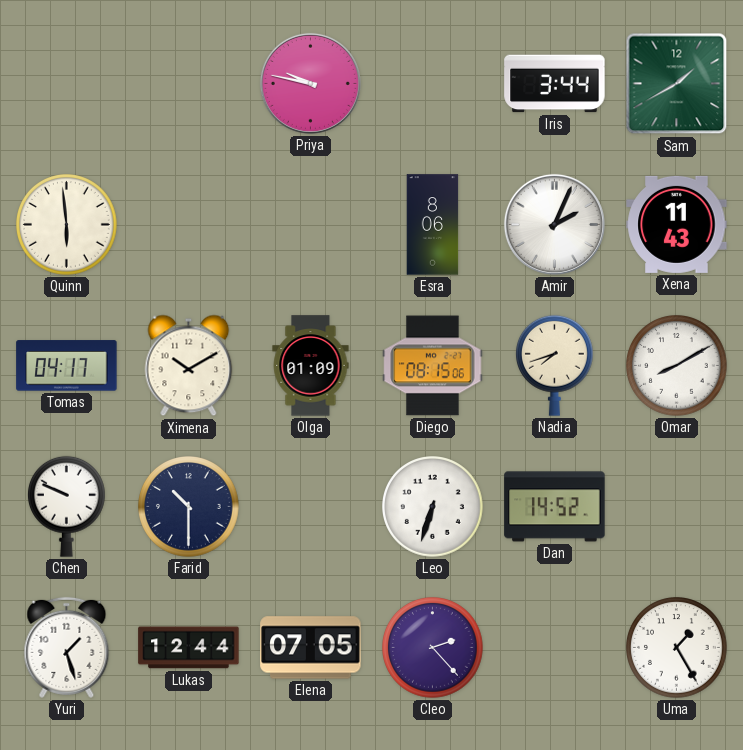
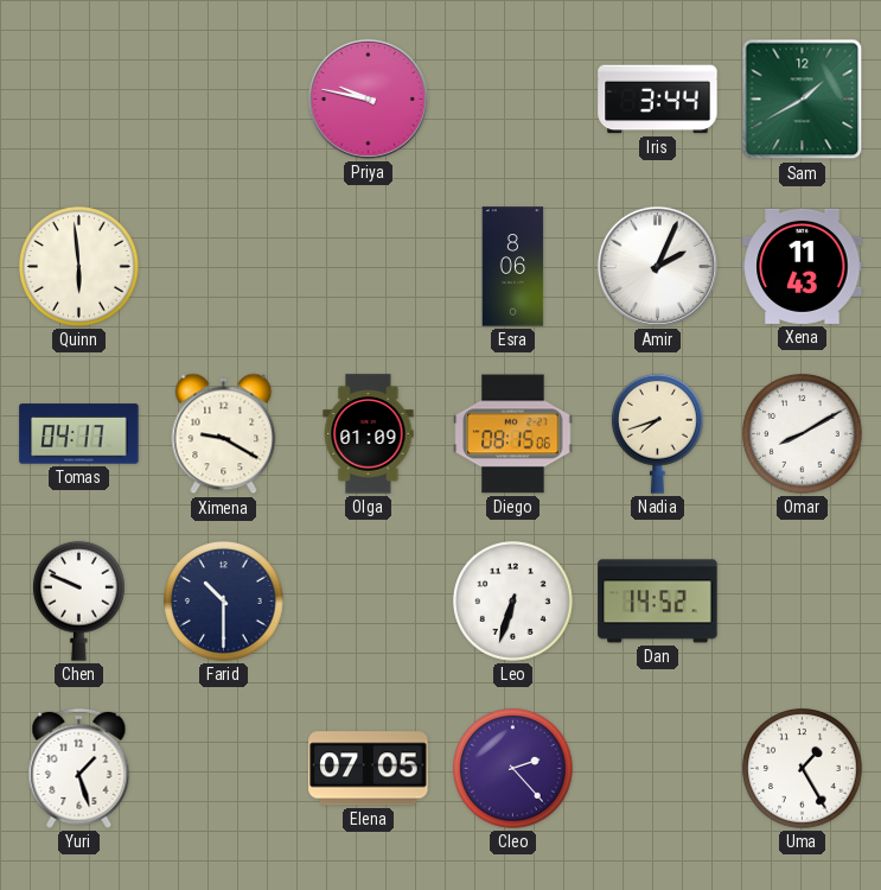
Ximena: 10:10 -> 9:20 (224, 434)
Lukas: 12:44 -> none (189, 648)
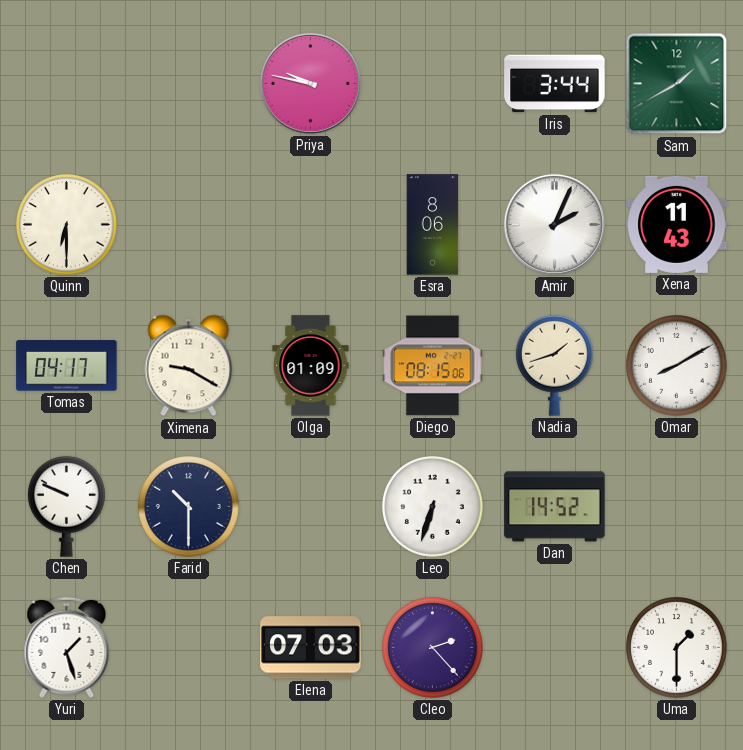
Quinn: 5:59 -> 6:30 (67, 225)
Nadia: 7:42 -> 1:42 (555, 365)
Elena: 07:05 -> 07:03 (311, 648)
Uma: 1:25 -> 1:30 (677, 648)
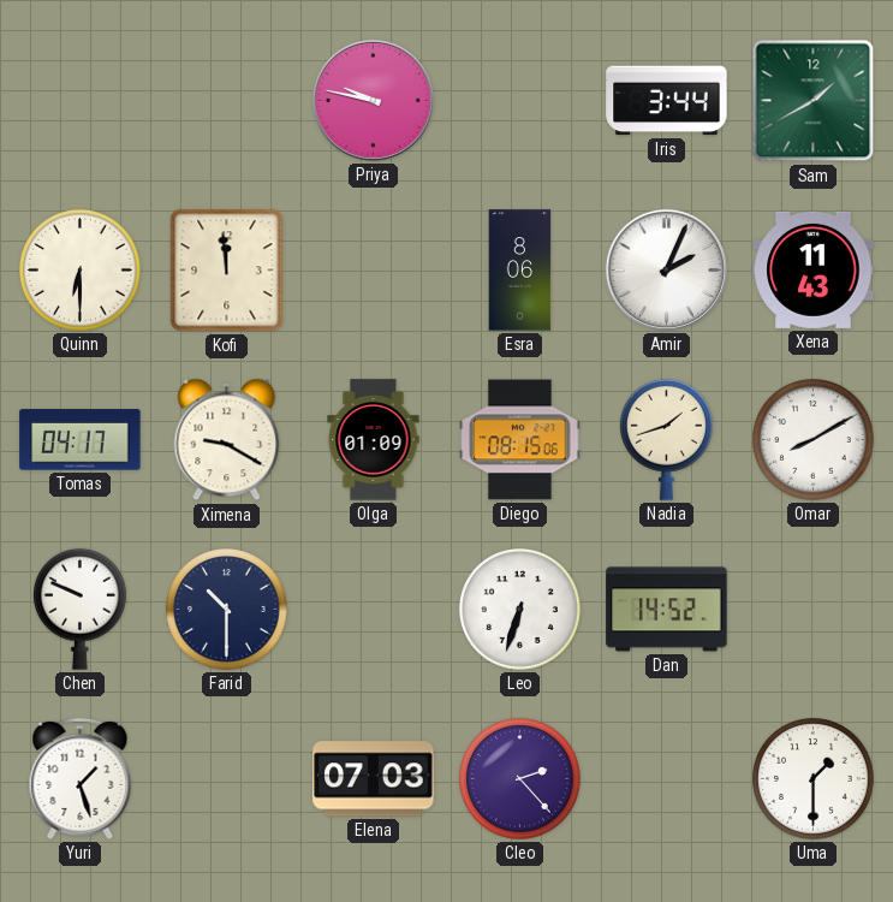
Kofi: none -> 11:59 (227, 271)
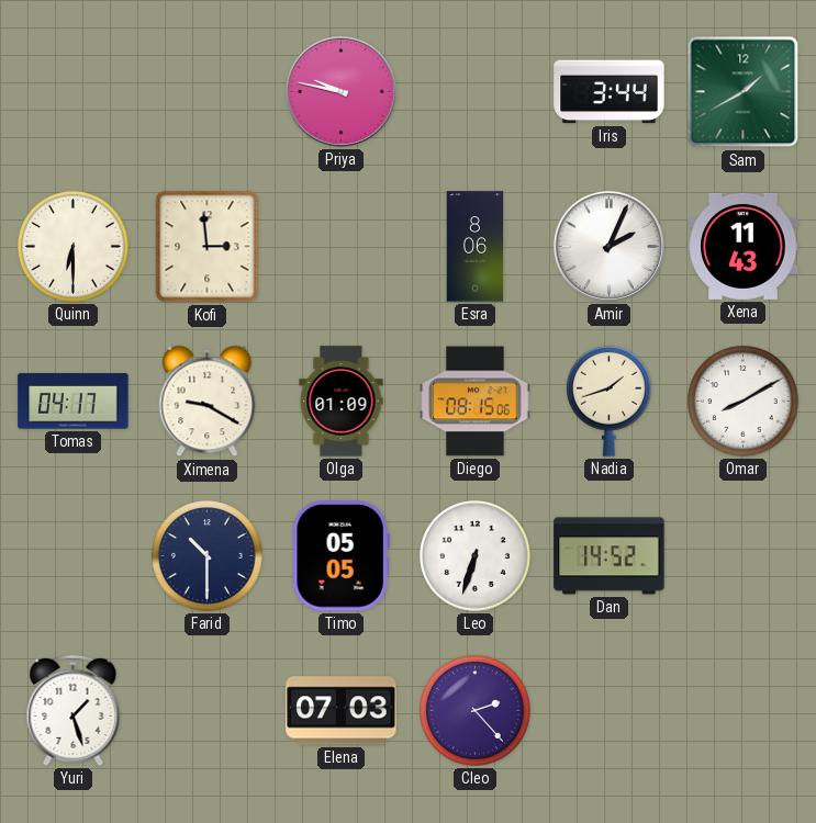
Kofi: 11:59 -> 2:59 (208, 247)
Chen: 9:49 -> none (81, 609)
Timo: none -> 05:05 (340, 556)
Uma: 1:30 -> none (814, 779)
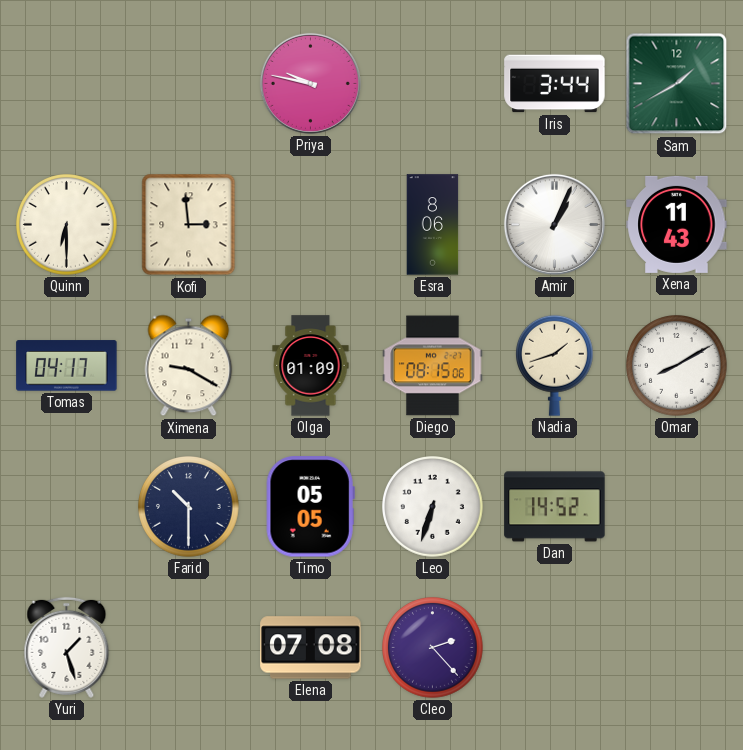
Amir: 2:04 -> 1:04 (554, 224)
Elena: 07:03 -> 07:08 (311, 648)
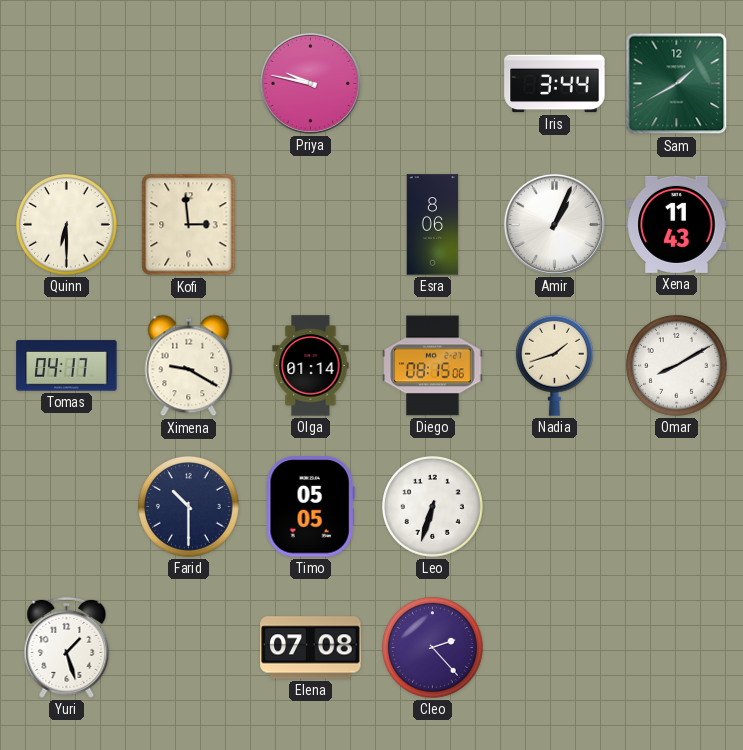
Olga: 01:09 -> 01:14 (311, 366)
Dan: 14:52 -> none (555, 507)
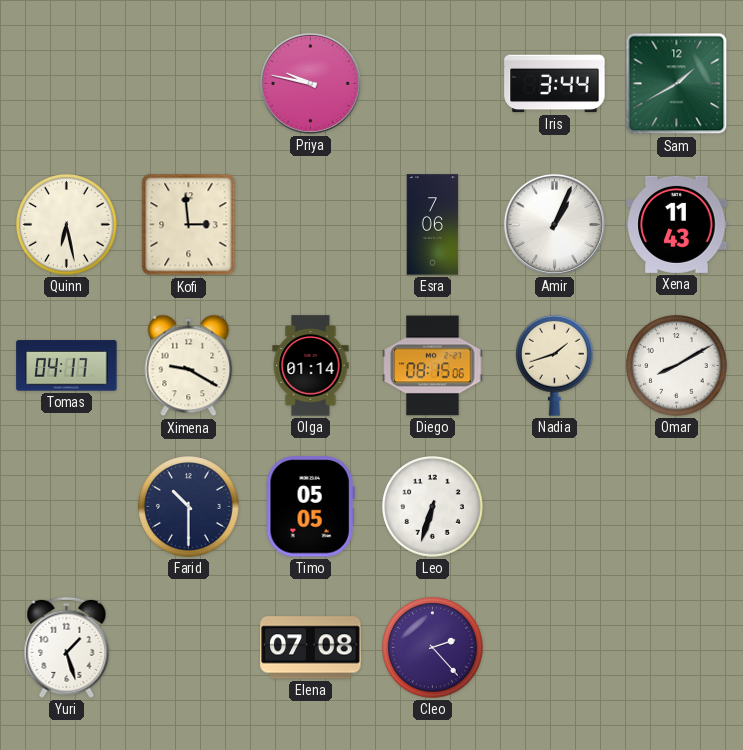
Quinn: 6:30 -> 6:28 (67, 225)
Esra: 8:06 -> 7:06 (433, 225)
